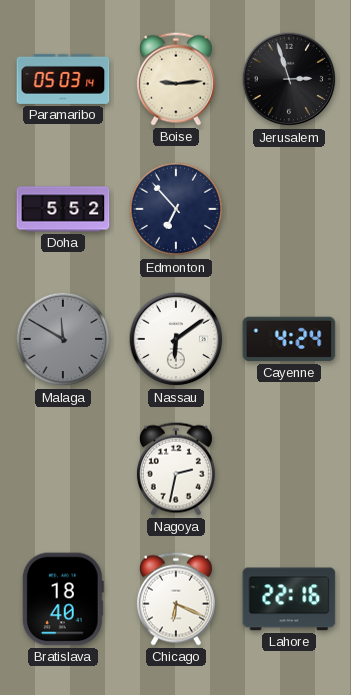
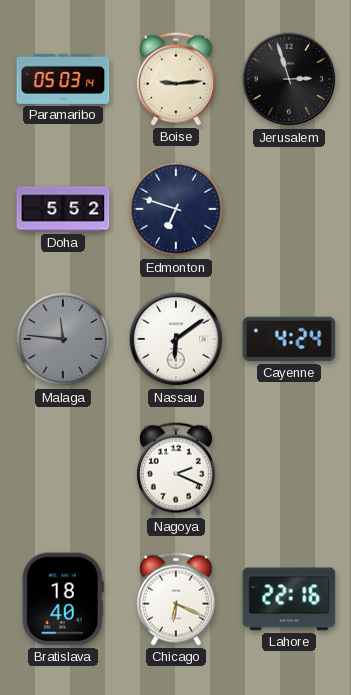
Edmonton: 6:53 -> 6:48 (176, 209)
Malaga: 11:50 -> 11:46 (63, 339)
Nagoya: 2:32 -> 2:19 (176, 469)
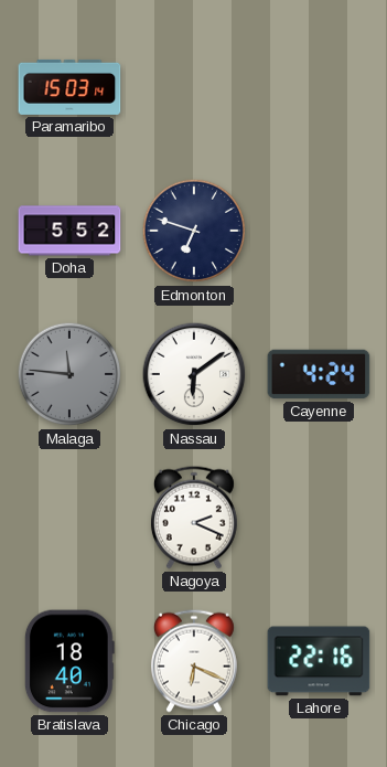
Paramaribo: 05:03 -> 15:03 (69, 87)
Boise: 9:14 -> none (176, 79)
Jerusalem: 2:57 -> none (289, 79)
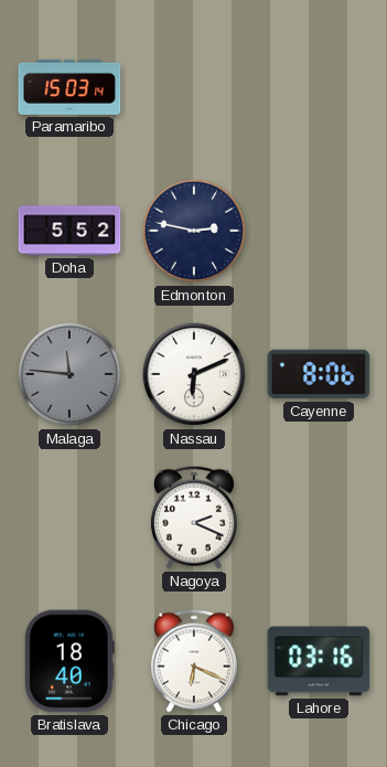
Edmonton: 6:48 -> 2:47 (194, 231)
Nassau: 6:09 -> 6:11 (194, 374)
Cayenne: 4:24 -> 8:06 (319, 374)
Lahore: 22:16 -> 03:16 (319, 661)
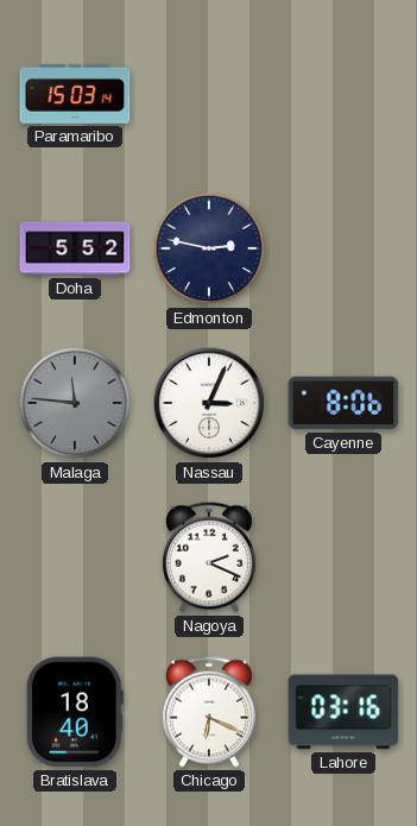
Nassau: 6:11 -> 3:04 (209, 403)
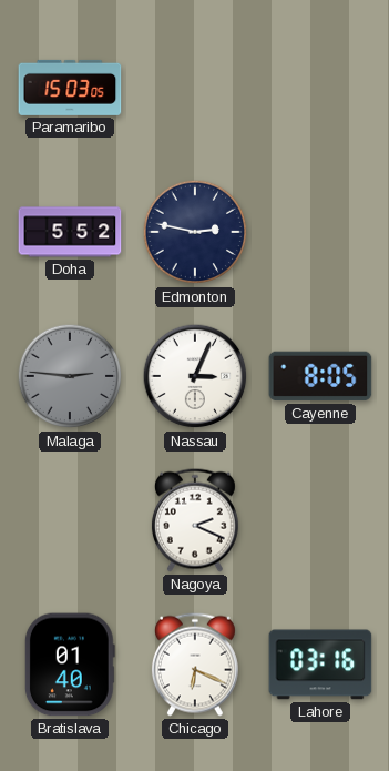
Paramaribo: 15:03:14 -> 15:03:05 (70, 88)
Malaga: 11:46 -> 2:46 (70, 376)
Cayenne: 8:06 -> 8:05 (320, 376)
Bratislava: 18:40 -> 01:40 (70, 665)
